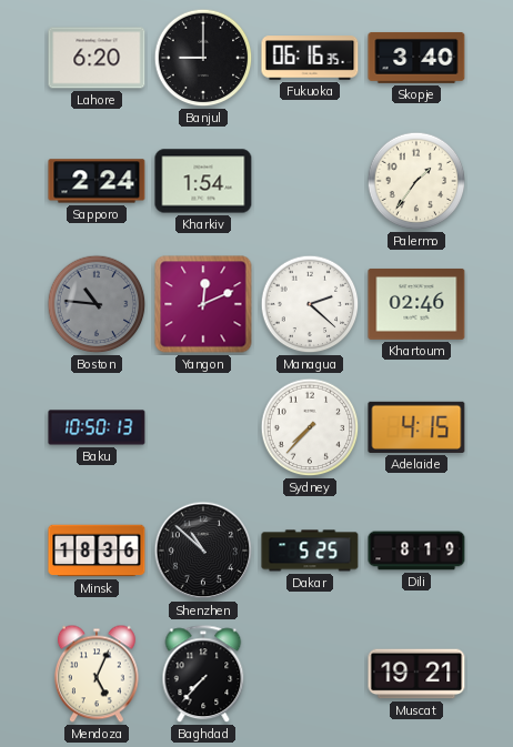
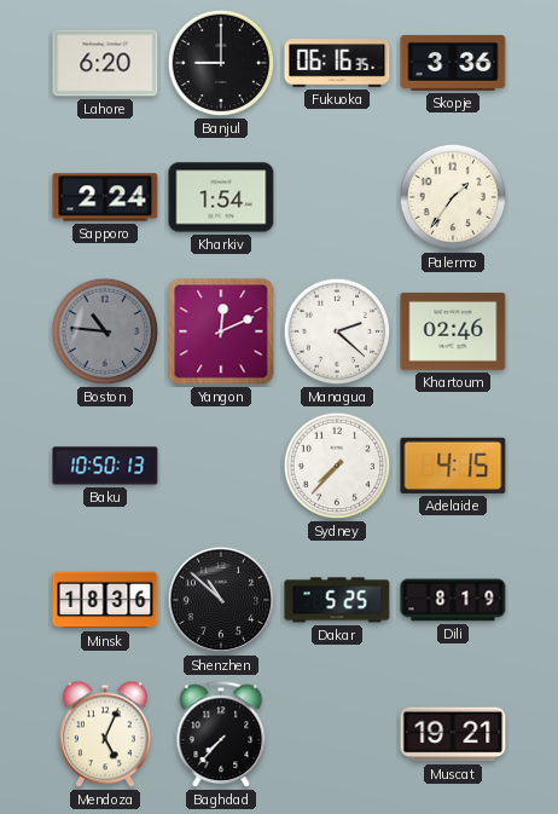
Skopje: 3:40 -> 3:36 (453, 63)
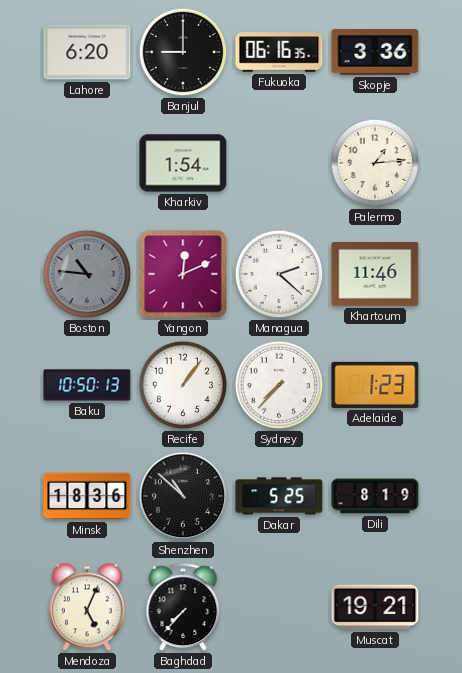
Sapporo: 2:24 -> none (105, 197)
Palermo: 1:36 -> 1:14 (375, 163)
Khartoum: 02:46 -> 11:46 (375, 274)
Recife: none -> 1:06 (183, 385)
Adelaide: 4:15 -> 1:23 (375, 385)
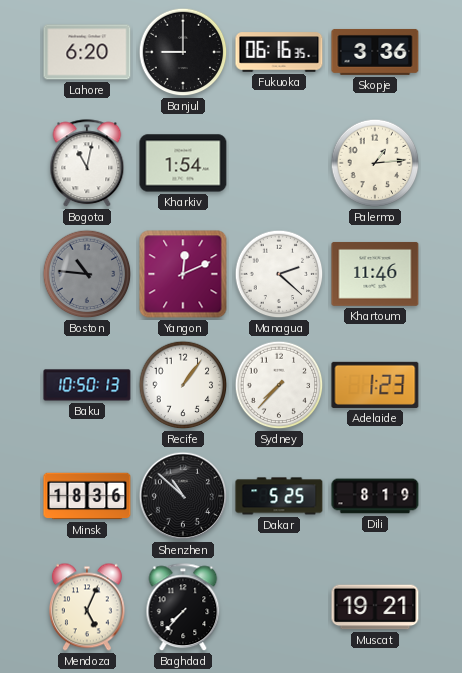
Bogota: none -> 11:02 (87, 164)
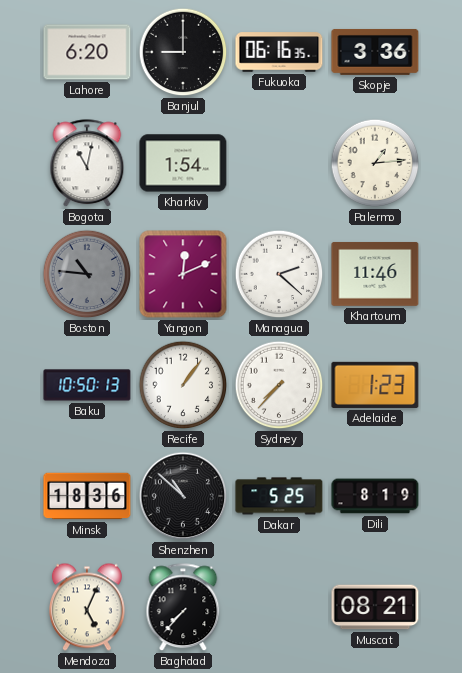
Muscat: 19:21 -> 08:21 (375, 607)
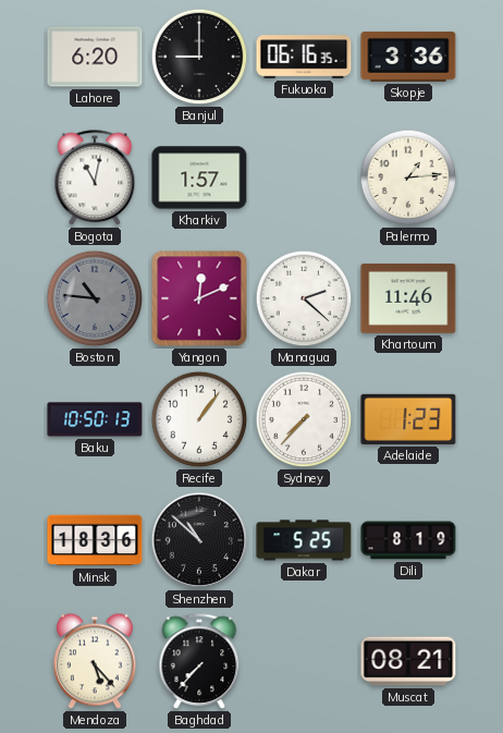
Kharkiv: 1:54 -> 1:57 (199, 178)
Mendoza: 5:04 -> 5:23 (95, 661)
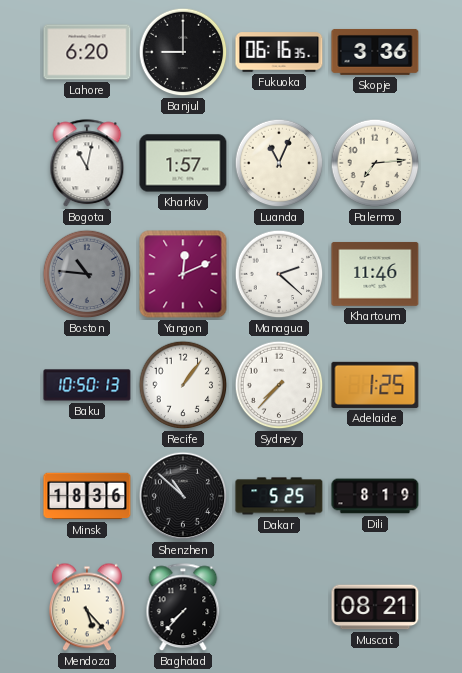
Luanda: none -> 11:04 (279, 163)
Palermo: 1:14 -> 7:14 (375, 163)
Adelaide: 1:23 -> 1:25 (375, 385)
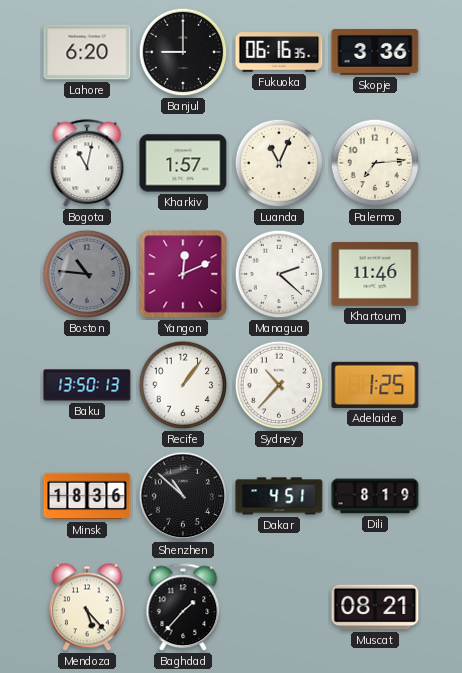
Baku: 10:50 -> 13:50 (87, 385)
Sydney: 7:37 -> 10:37 (279, 385)
Dakar: 5:25 -> 4:51 (279, 496)
Baghdad: 7:37 -> 1:37 (183, 608)
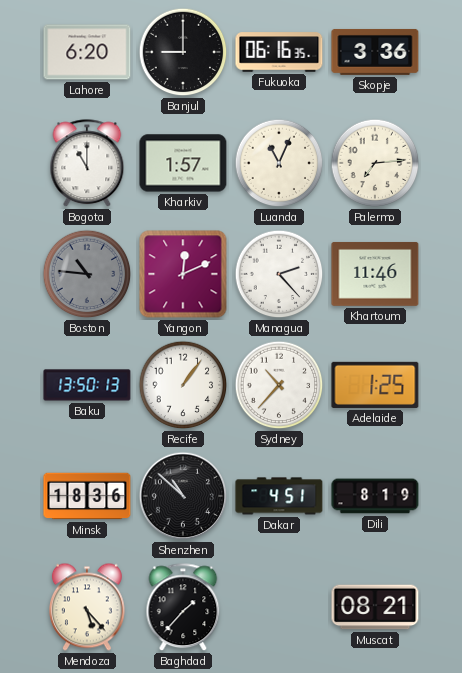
Bogota: 11:02 -> 11:00 (87, 164)
Managua: 2:22 -> 2:23 (279, 274)
